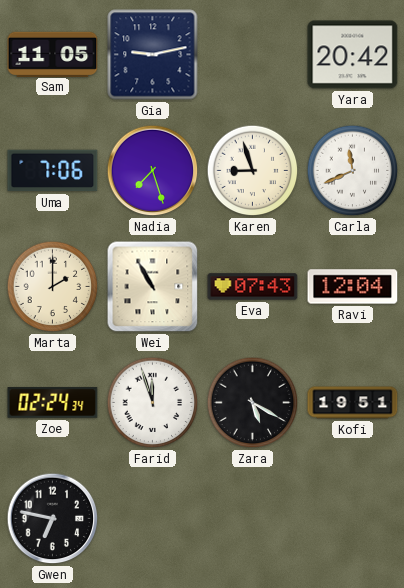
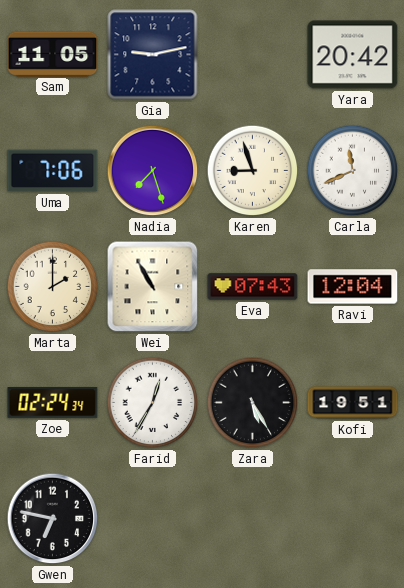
Farid: 11:57 -> 12:35 (153, 403)
Zara: 5:20 -> 5:25 (253, 403)
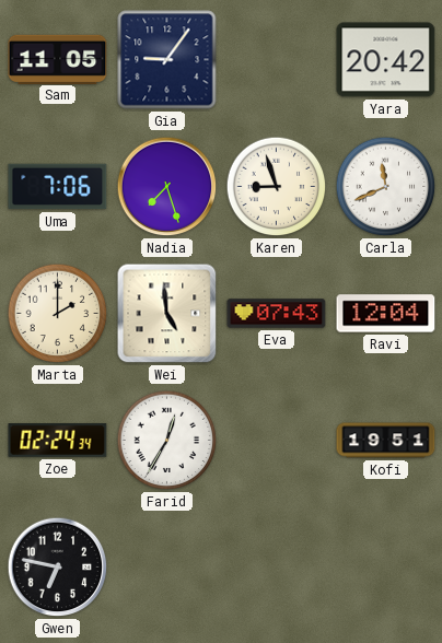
Gia: 9:13 -> 9:06 (167, 60)
Wei: 10:55 -> 4:59 (167, 314)
Zara: 5:25 -> none (253, 403)
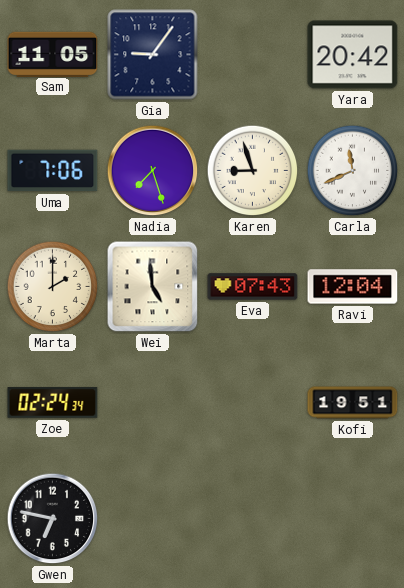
Farid: 12:35 -> none (167, 441)
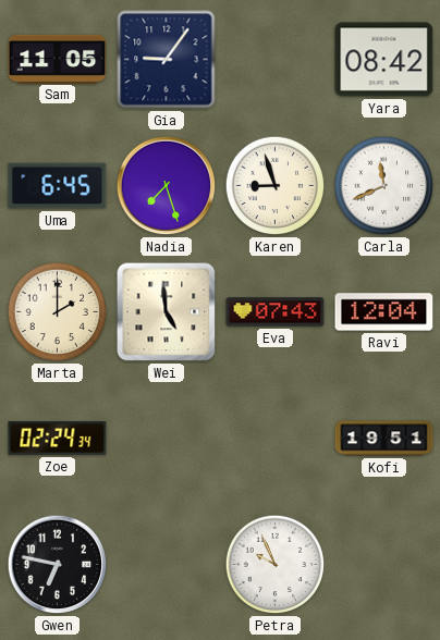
Yara: 20:42 -> 08:42 (384, 60)
Uma: 7:06 -> 6:45 (58, 186)
Petra: none -> 9:56 (276, 565)
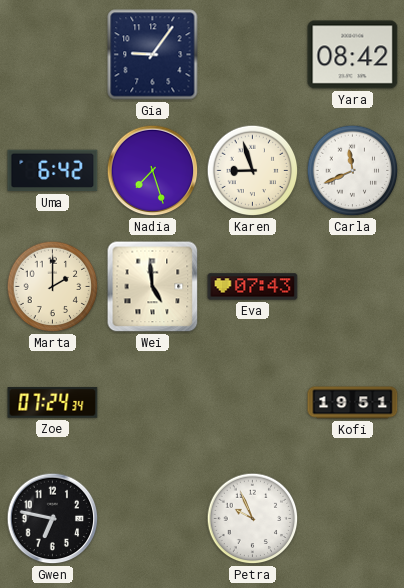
Sam: 11:05 -> none (58, 59)
Uma: 6:45 -> 6:42 (53, 171)
Ravi: 12:04 -> none (384, 312)
Zoe: 02:24 -> 07:24 (53, 403)
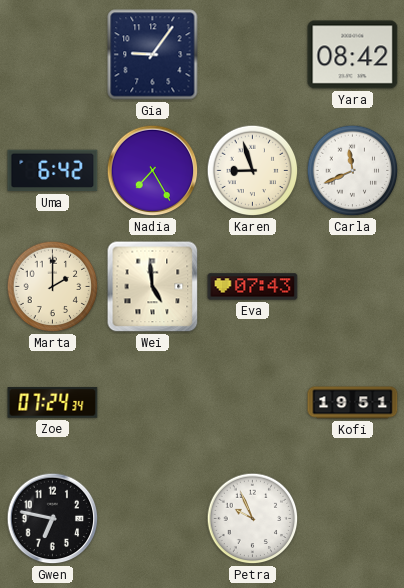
Nadia: 7:27 -> 7:25 (153, 171)
